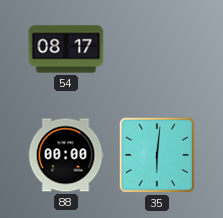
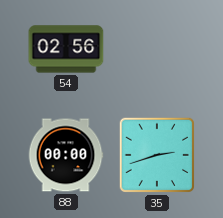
54: 08:17 -> 02:56 (66, 49)
35: 6:01 -> 2:42 (156, 155)
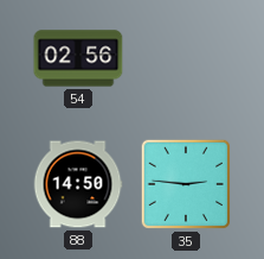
88: 00:00 -> 14:50 (78, 184)
35: 2:42 -> 2:46 (185, 184)
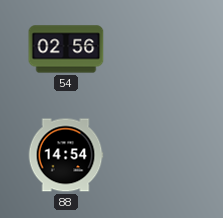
88: 14:50 -> 14:54 (66, 155)
35: 2:46 -> none (185, 184)
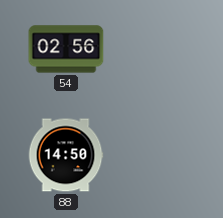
88: 14:54 -> 14:50 (66, 155)
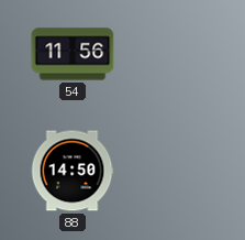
54: 02:56 -> 11:56 (73, 54)
